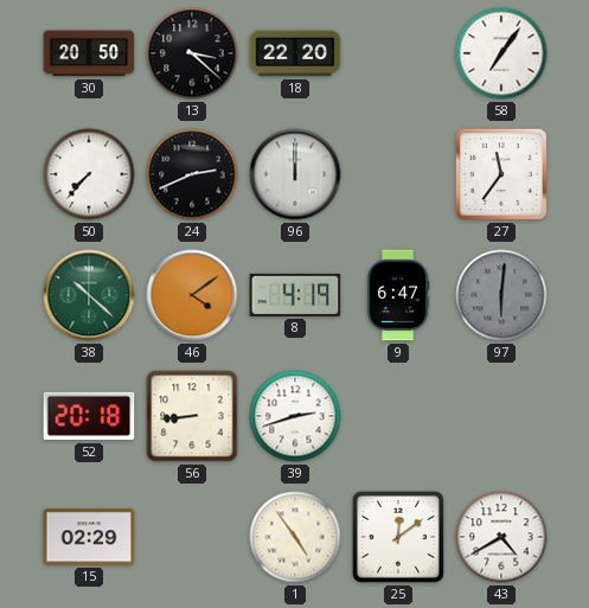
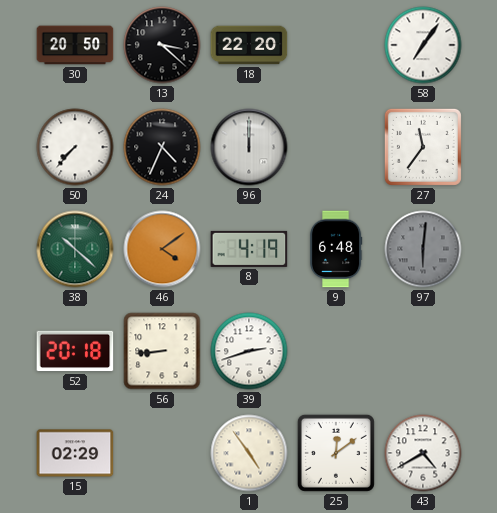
24: 2:41 -> 4:34 (162, 147)
9: 6:47 -> 6:48 (336, 249)
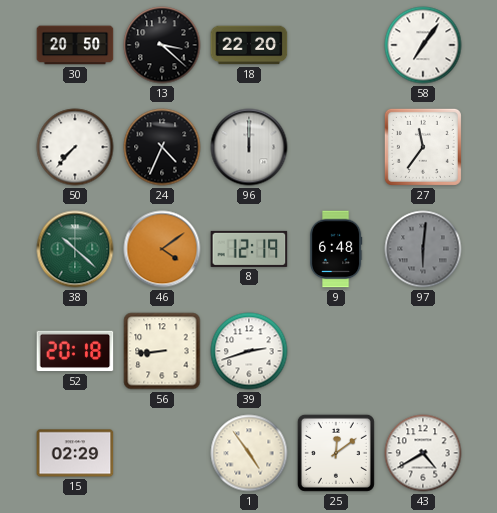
8: 4:19 -> 12:19 (249, 249)
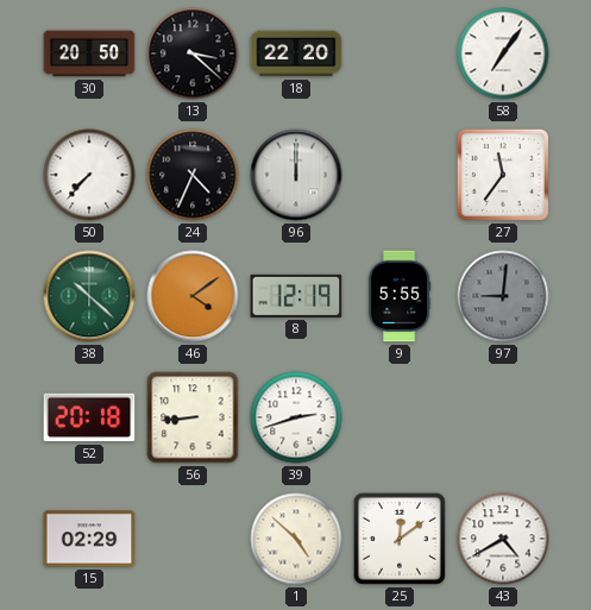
9: 6:48 -> 5:55 (400, 296)
97: 6:01 -> 9:01 (503, 296)
1: 4:54 -> 4:52 (296, 539)
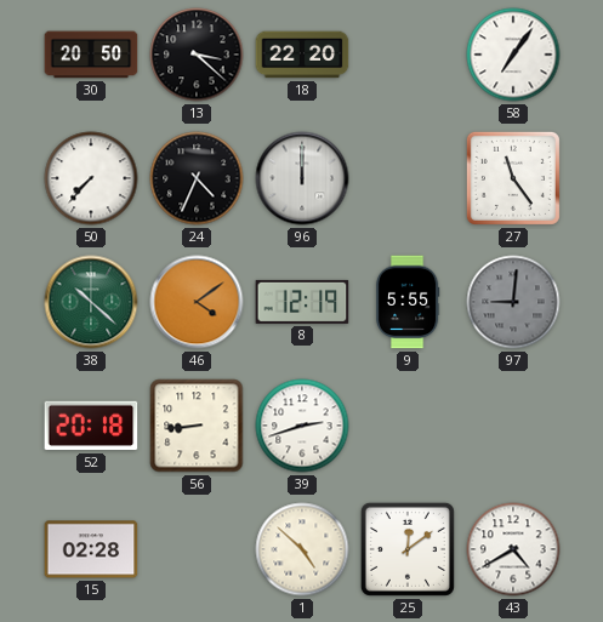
27: 11:36 -> 11:24 (513, 178)
15: 02:29 -> 02:28 (91, 549)
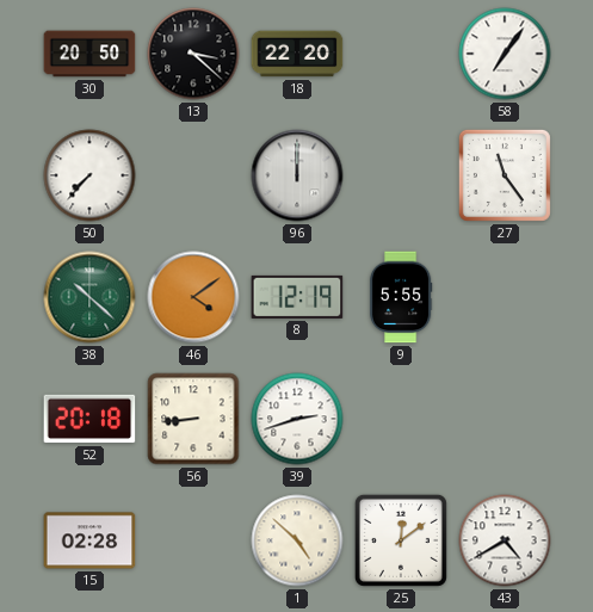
24: 4:34 -> none (197, 178)
97: 9:01 -> none (513, 302)
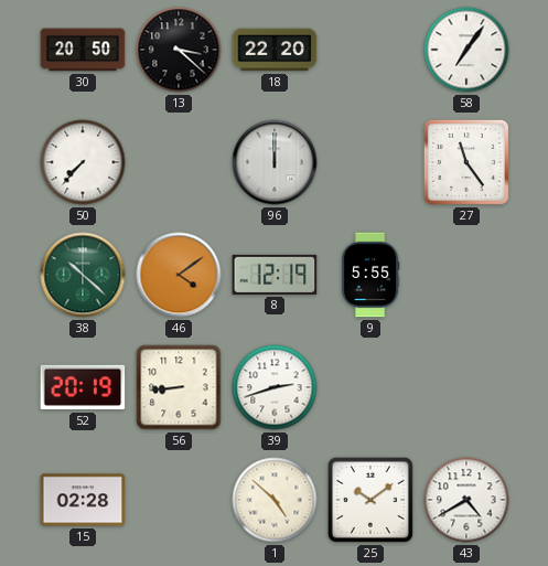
52: 20:18 -> 20:19 (83, 387)
25: 12:09 -> 10:09 (370, 500)
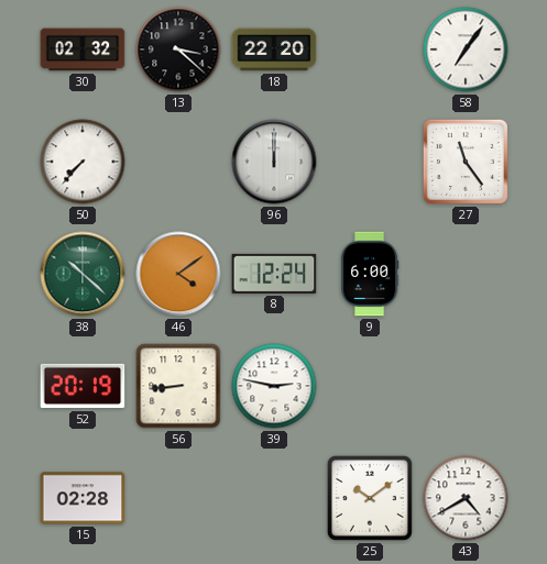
30: 20:50 -> 02:32 (83, 49)
8: 12:19 -> 12:24 (274, 274)
9: 5:55 -> 6:00 (370, 274)
39: 2:42 -> 2:47 (274, 386)
1: 4:52 -> none (275, 500)
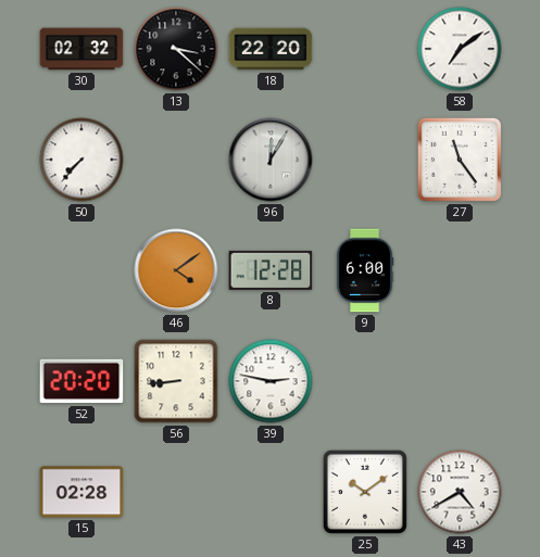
58: 7:06 -> 7:09 (460, 49)
96: 12:00 -> 12:05 (271, 160)
38: 10:22 -> none (83, 274)
8: 12:24 -> 12:28 (271, 270)
52: 20:19 -> 20:20 (81, 381)
